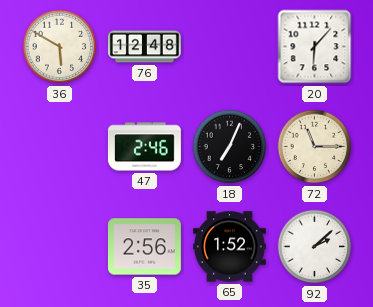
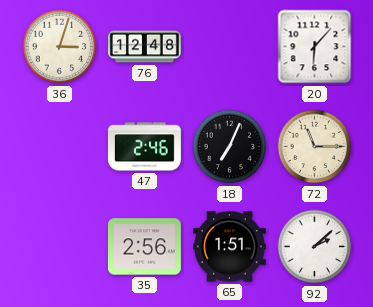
36: 5:50 -> 3:03 (60, 47)
65: 1:52 -> 1:51 (230, 247)
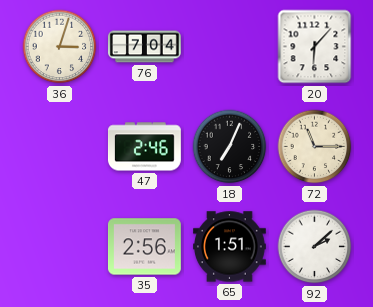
76: 12:48 -> 7:04 (145, 47)
